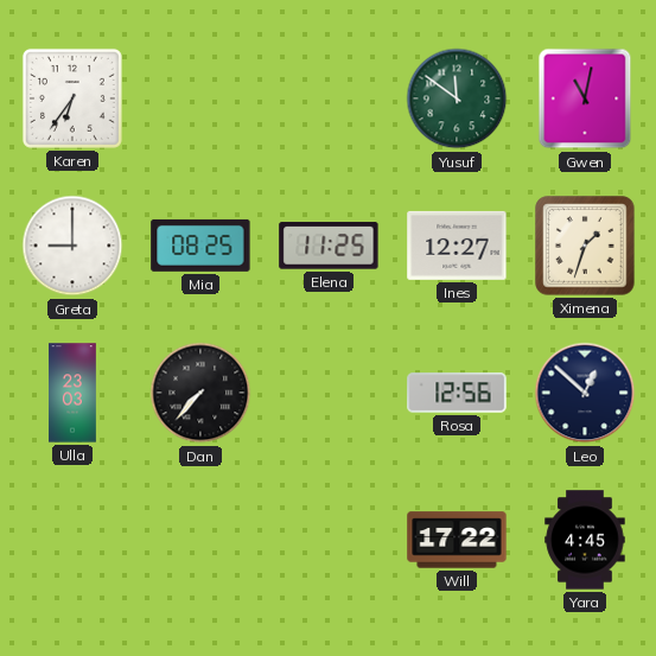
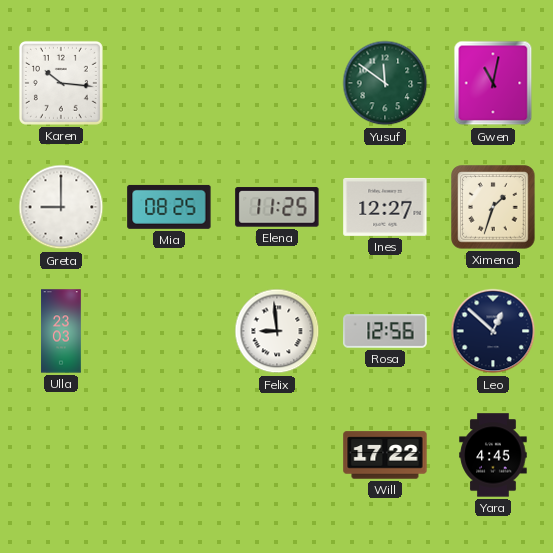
Karen: 6:36 -> 10:16 (61, 83)
Dan: 7:37 -> none (200, 393)
Felix: none -> 8:59 (277, 331)
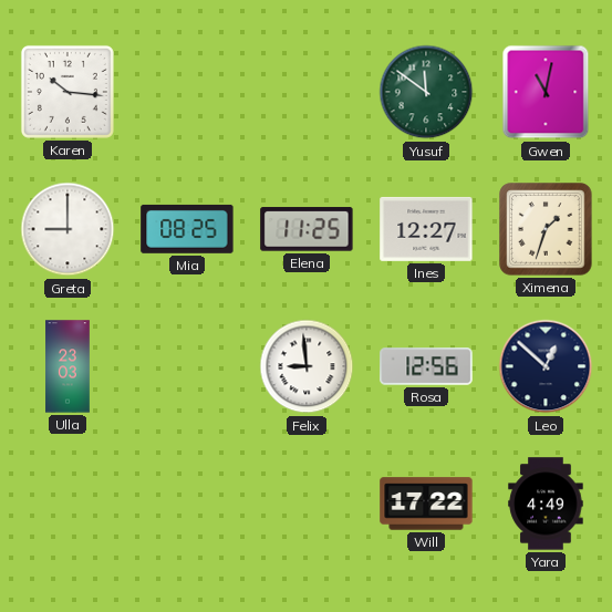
Yara: 4:45 -> 4:49 (546, 504)
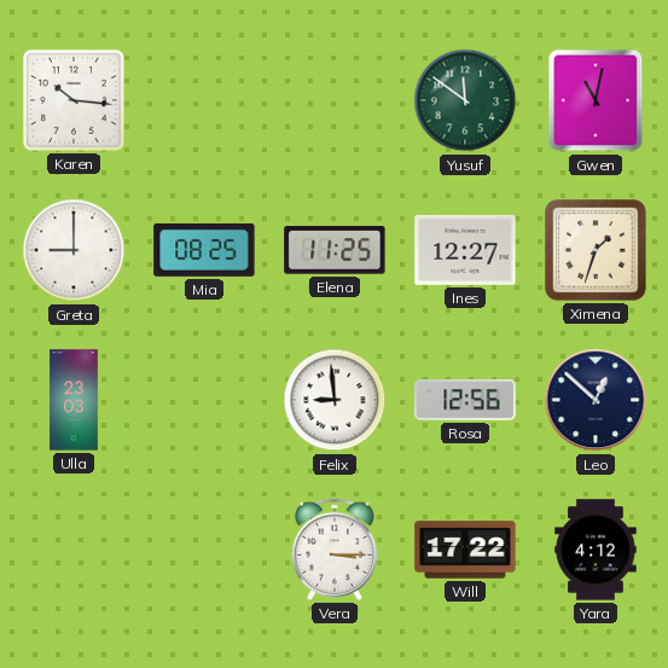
Vera: none -> 3:15 (333, 550)
Yara: 4:49 -> 4:12 (596, 550)
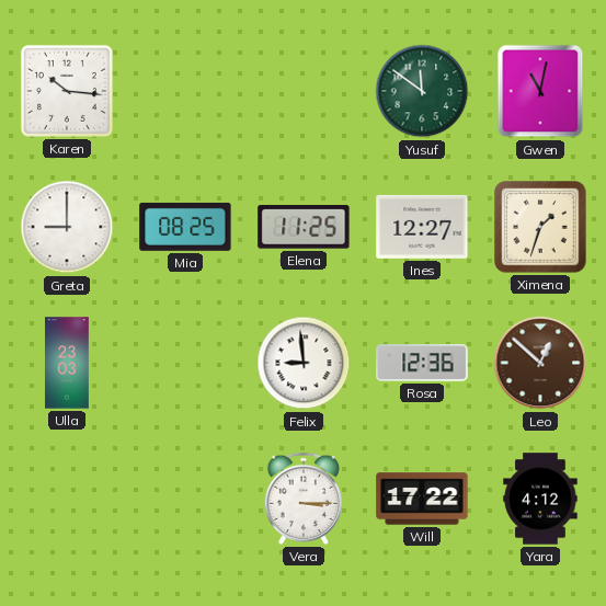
Rosa: 12:56 -> 12:36 (422, 363)
Leo dial: navy -> brown (540, 363)
